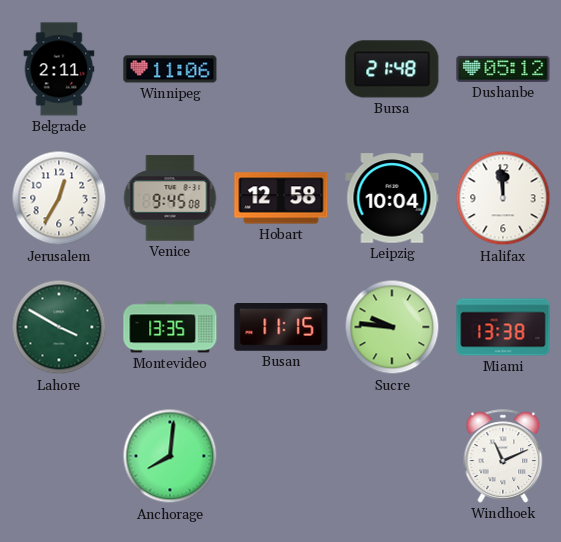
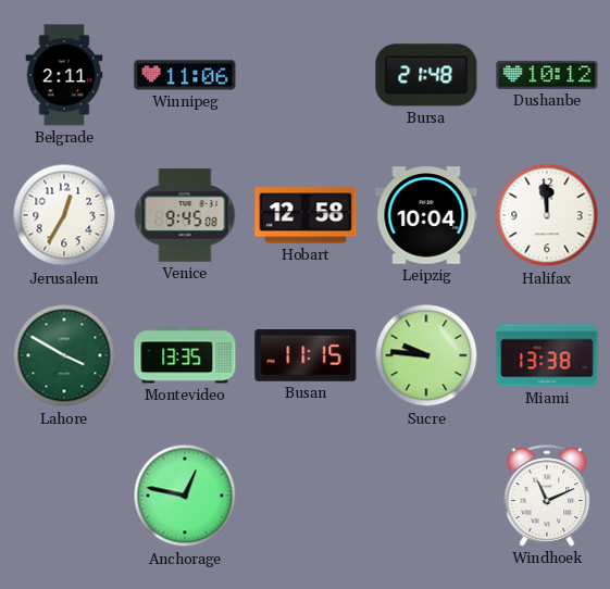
Dushanbe: 05:12 -> 10:12 (547, 75)
Anchorage: 8:01 -> 12:47 (185, 496)
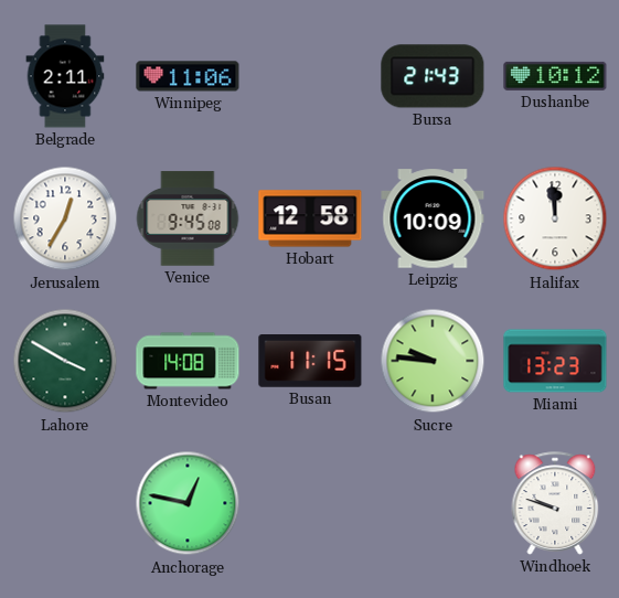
Bursa: 21:48 -> 21:43 (433, 76)
Leipzig: 10:04 -> 10:09 (433, 218)
Montevideo: 13:35 -> 14:08 (188, 361)
Miami: 13:38 -> 13:23 (555, 361)
Windhoek: 11:11 -> 9:48 (555, 503)
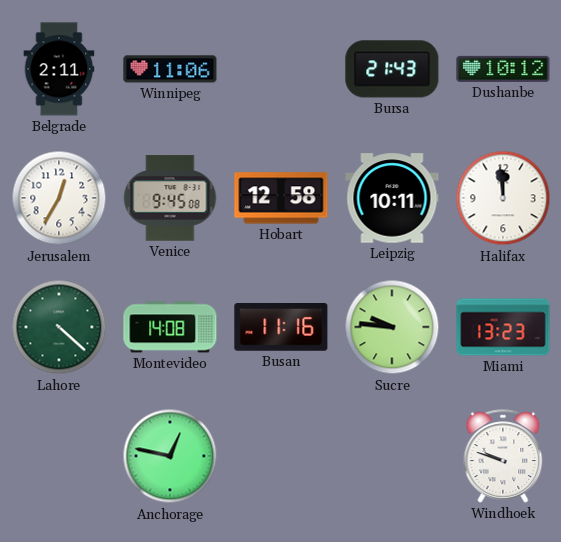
Leipzig: 10:09 -> 10:11 (392, 198)
Lahore: 3:50 -> 4:22 (59, 327)
Busan: 11:15 -> 11:16 (281, 328)
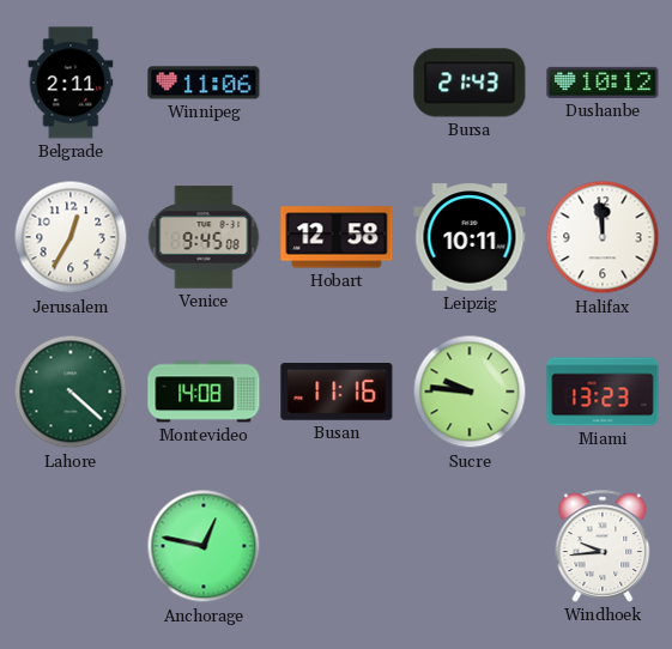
Windhoek: 9:48 -> 9:44 (603, 546)
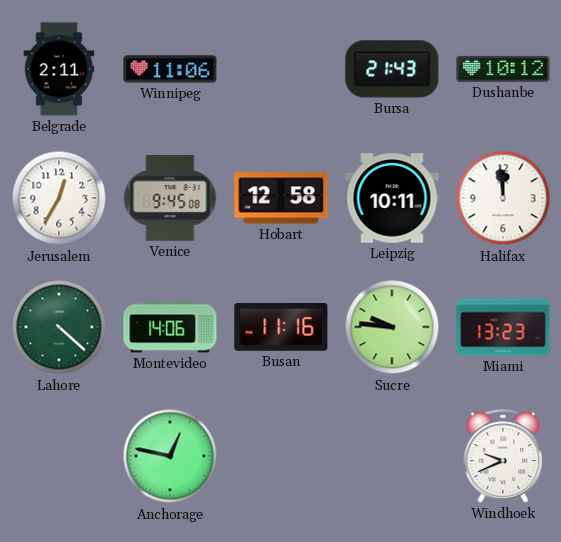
Montevideo: 14:08 -> 14:06 (170, 327)
Windhoek: 9:44 -> 9:41 (503, 456)
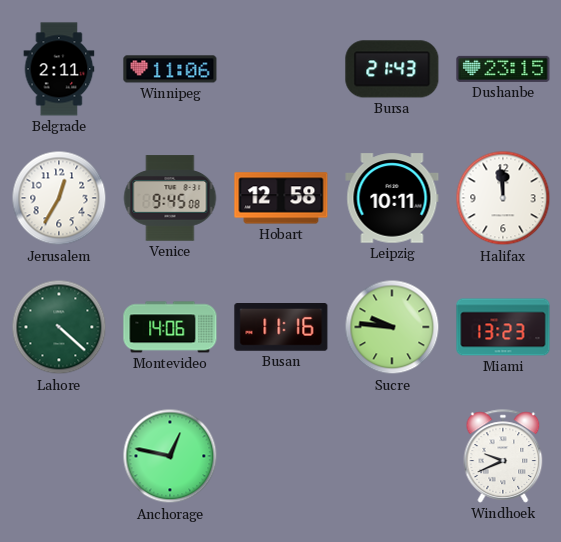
Dushanbe: 10:12 -> 23:15 (503, 69)
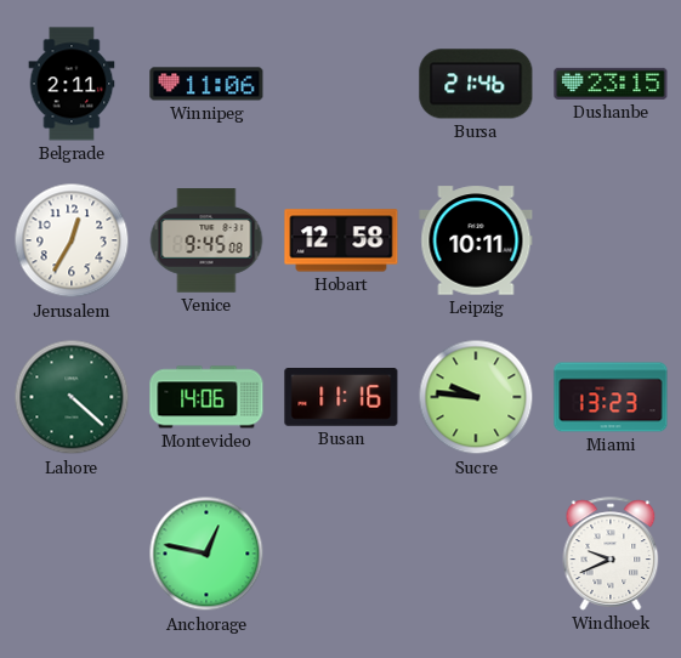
Bursa: 21:43 -> 21:46 (476, 84)
Halifax: 11:59 -> none (503, 198)
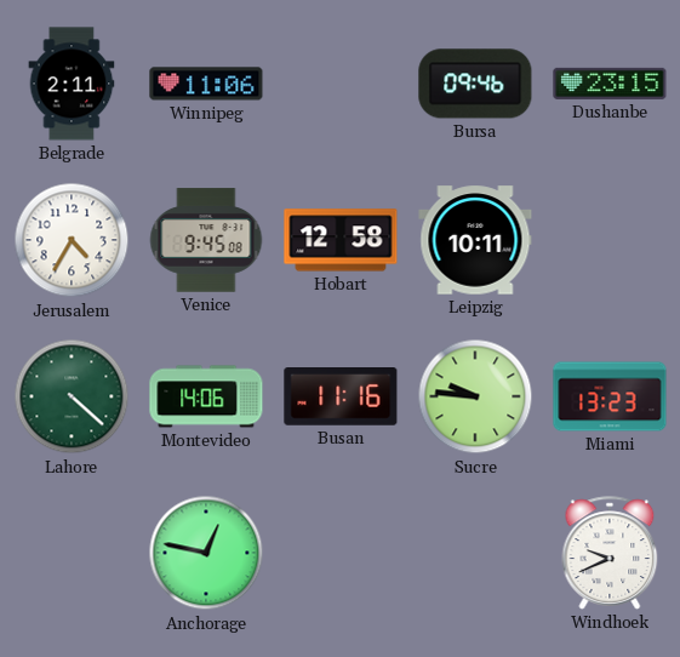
Bursa: 21:46 -> 09:46 (475, 84)
Jerusalem: 12:35 -> 4:35 (72, 240)
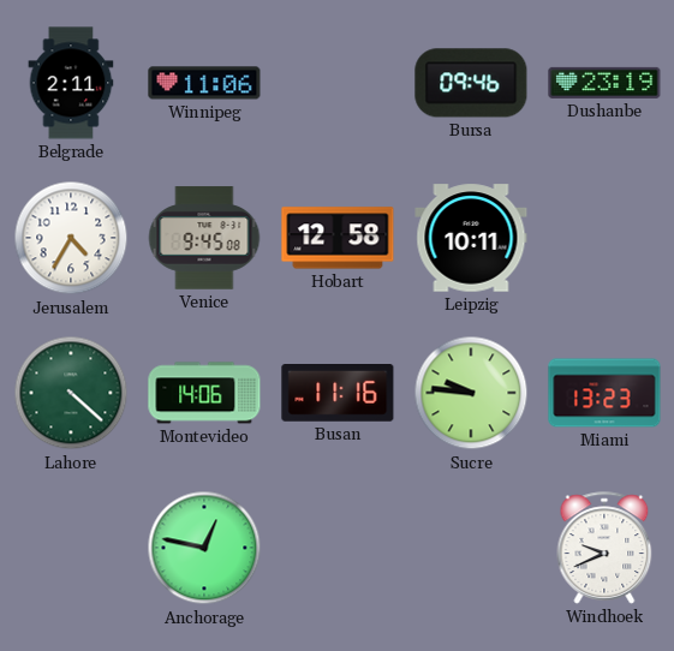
Dushanbe: 23:15 -> 23:19 (604, 83)
